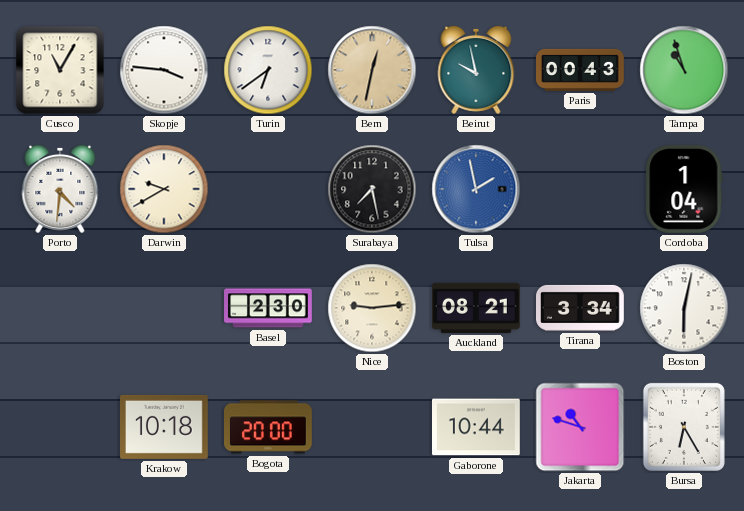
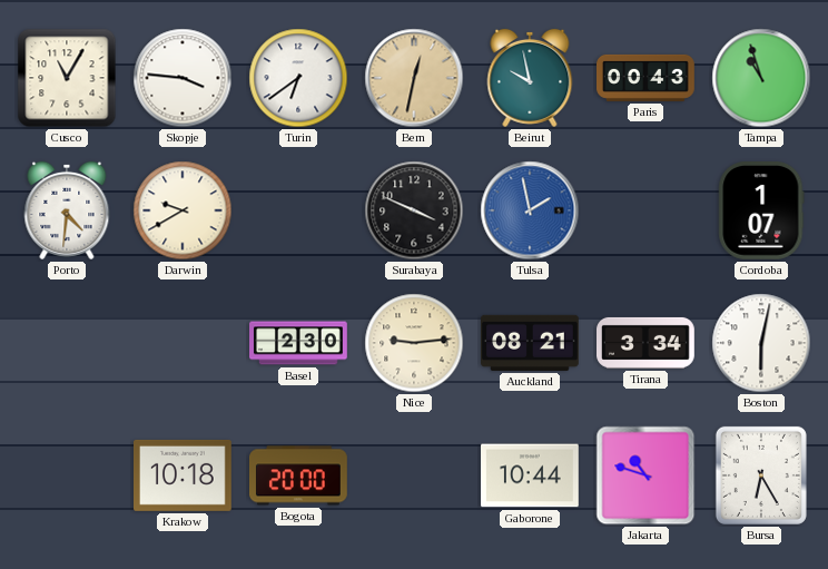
Surabaya: 7:28 -> 3:49 (414, 210)
Cordoba: 1:04 -> 1:07 (761, 212)
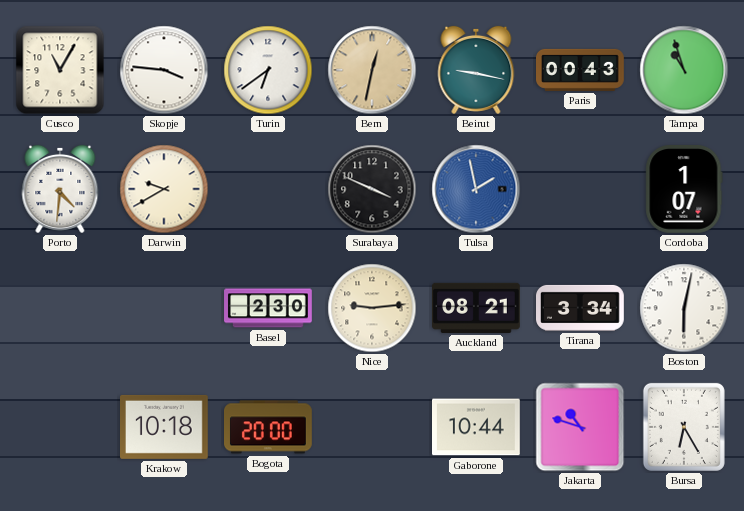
Beirut: 9:58 -> 9:17 (476, 70)
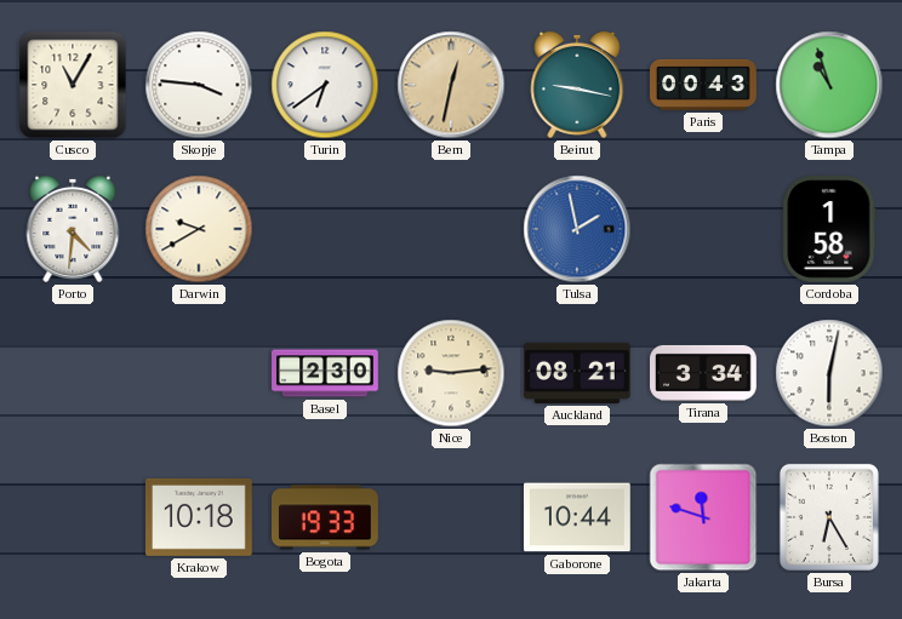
Surabaya: 3:49 -> none (372, 189)
Cordoba: 1:07 -> 1:58 (829, 230)
Bogota: 20:00 -> 19:33 (326, 517)
Jakarta: 10:48 -> 11:48 (703, 517)
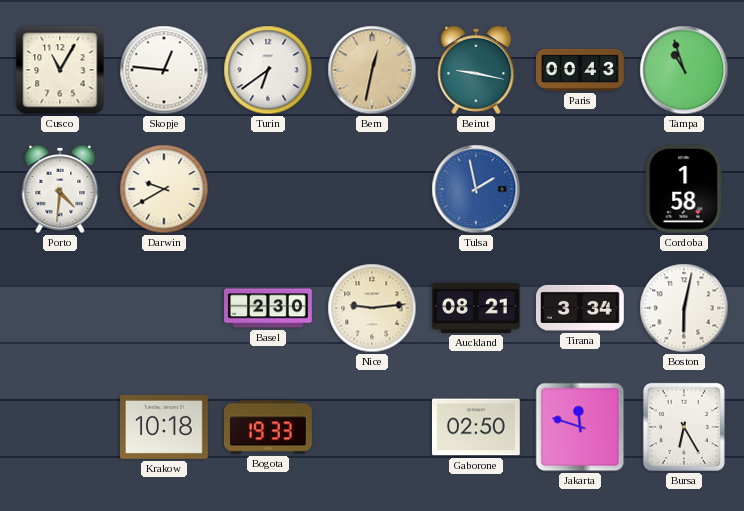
Skopje: 3:46 -> 12:46 (164, 70)
Gaborone: 10:44 -> 02:50 (477, 427)
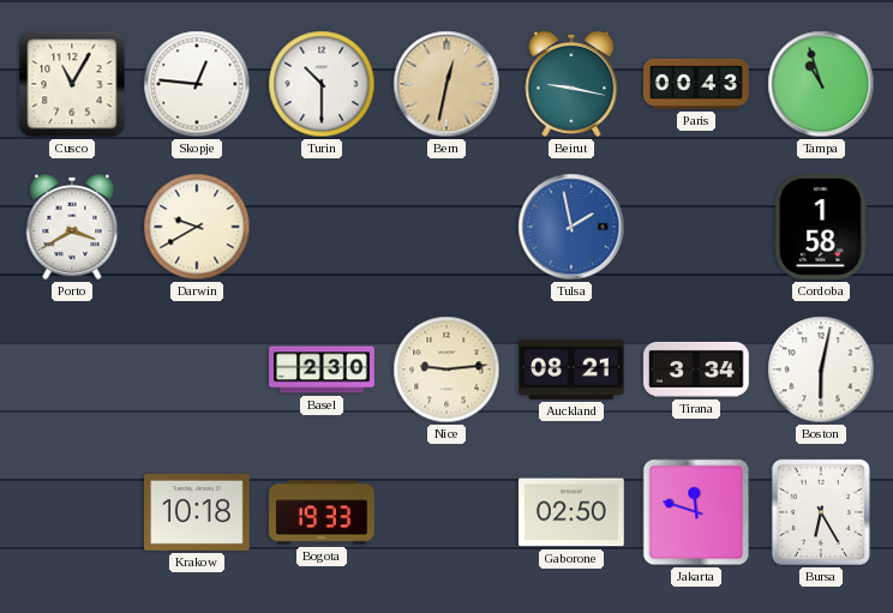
Turin: 6:39 -> 10:30 (322, 84)
Porto: 4:31 -> 3:40 (72, 227)
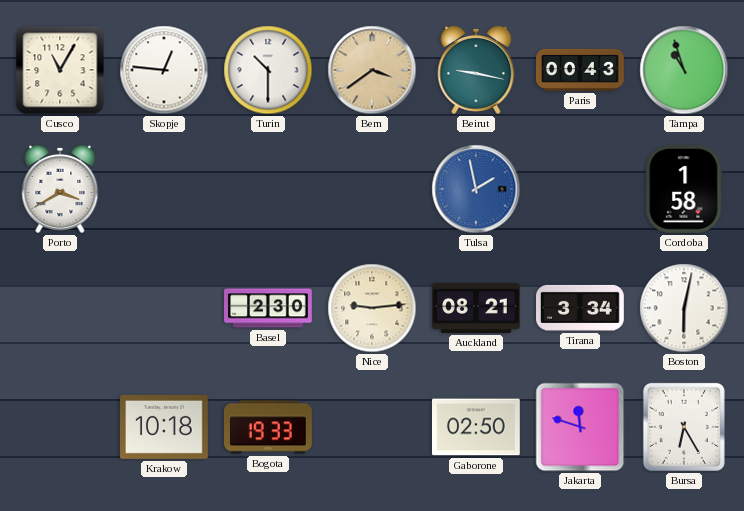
Bern: 12:32 -> 3:39 (372, 70)
Darwin: 9:40 -> none (197, 227)
